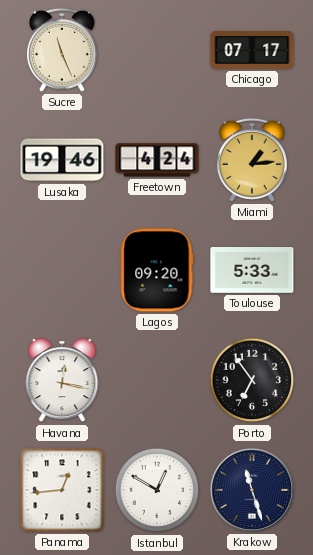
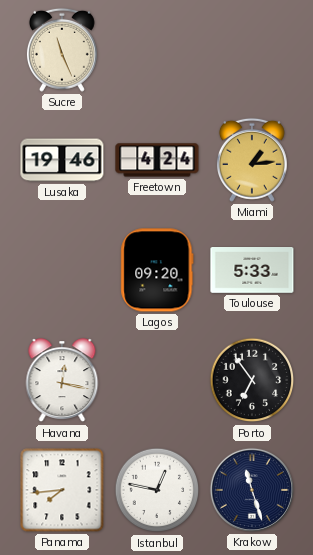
Chicago: 07:17 -> none (252, 50)
Panama: 12:44 -> 7:44 (62, 490)
Istanbul: 12:50 -> 12:47 (157, 490)
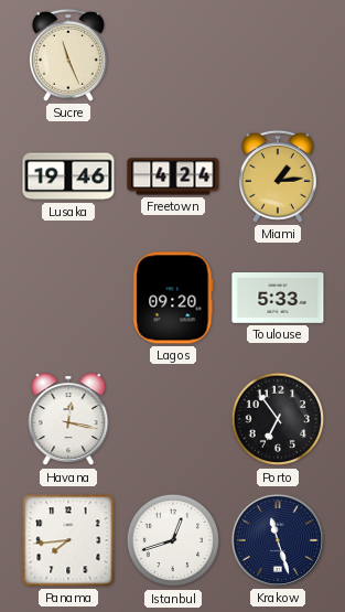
Istanbul: 12:47 -> 12:42 (173, 540)
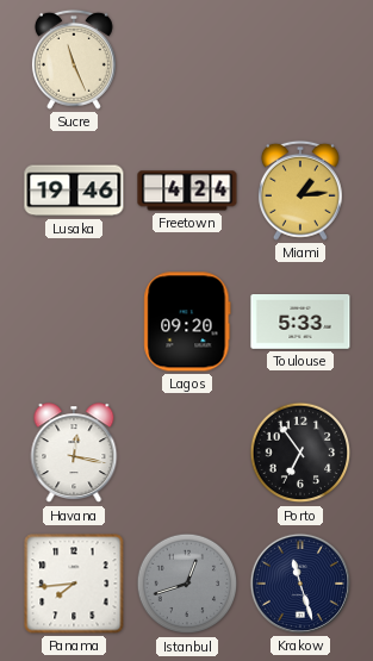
Istanbul dial: white -> grey (187, 584)
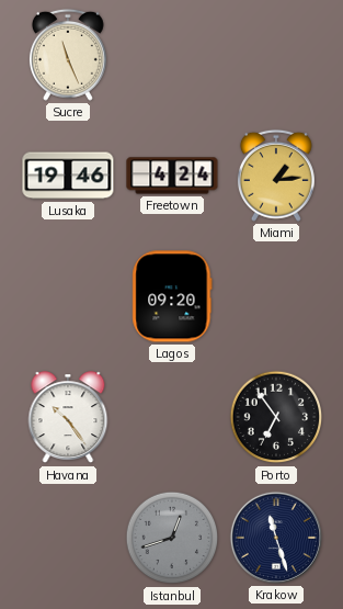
Toulouse: 5:33 -> none (300, 322)
Havana: 12:17 -> 10:24 (68, 418)
Panama: 7:44 -> none (74, 584)
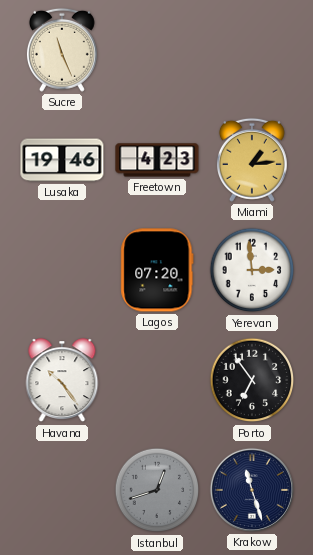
Freetown: 4:24 -> 4:23 (157, 160)
Lagos: 09:20 -> 07:20 (157, 270)
Yerevan: none -> 2:59 (252, 270)
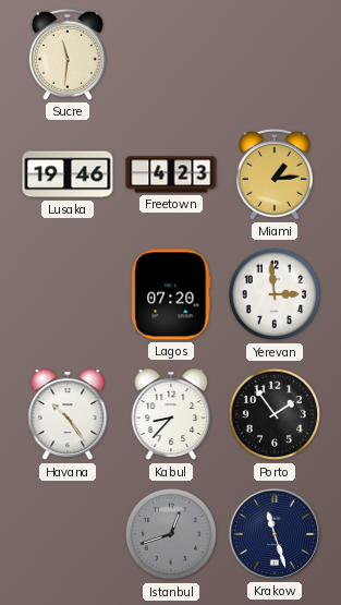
Sucre: 11:26 -> 11:31 (68, 55)
Kabul: none -> 8:37 (171, 415)
Porto: 6:54 -> 1:54 (275, 414)
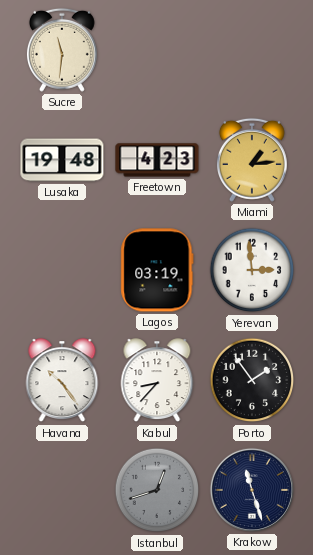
Lusaka: 19:46 -> 19:48 (62, 160)
Lagos: 07:20 -> 03:19 (157, 270)
